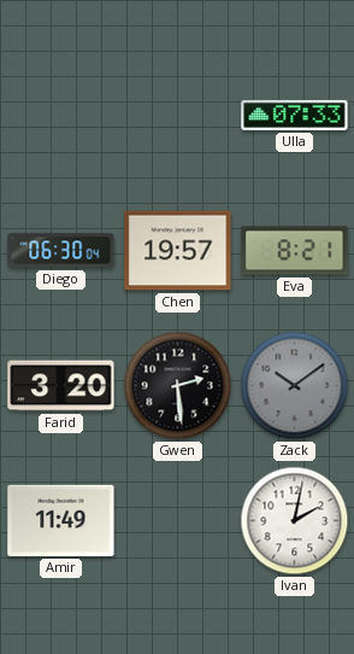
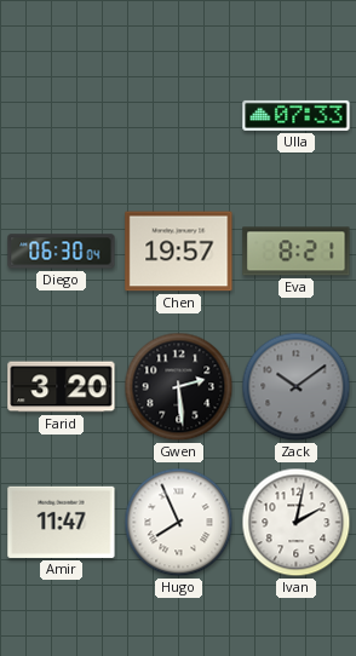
Amir: 11:49 -> 11:47 (62, 522)
Hugo: none -> 7:56 (179, 523)
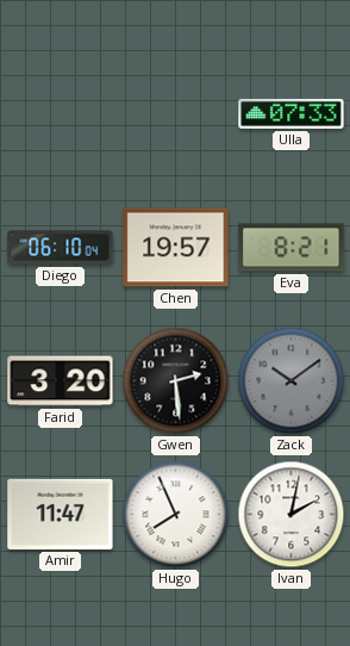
Diego: 06:30 -> 06:10 (61, 248)
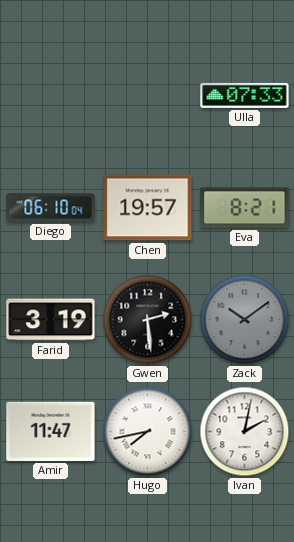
Farid: 3:20 -> 3:19 (51, 320)
Hugo: 7:56 -> 7:43 (148, 432)
